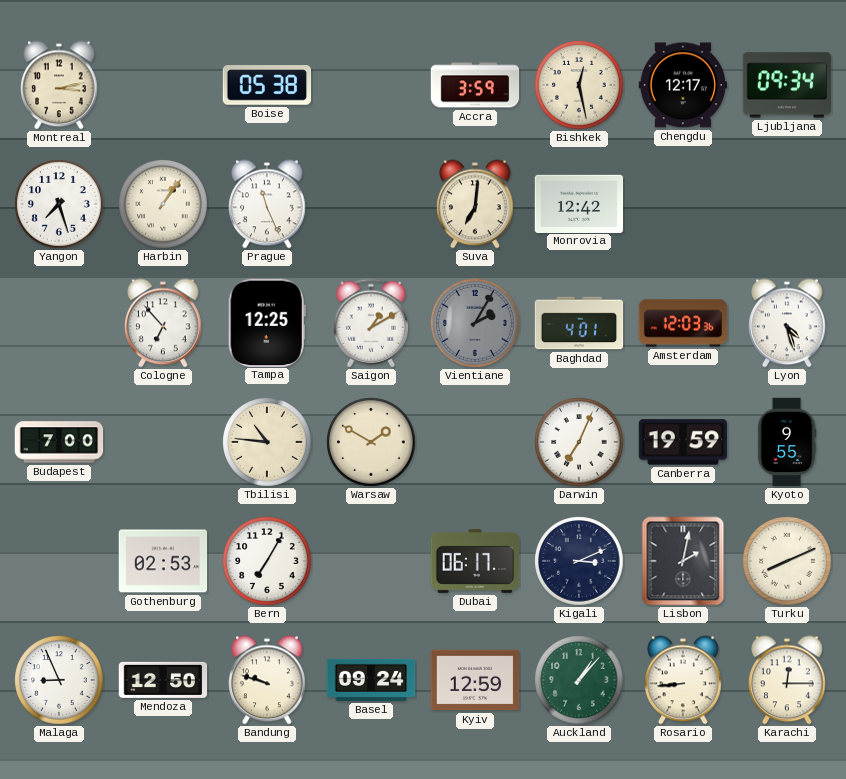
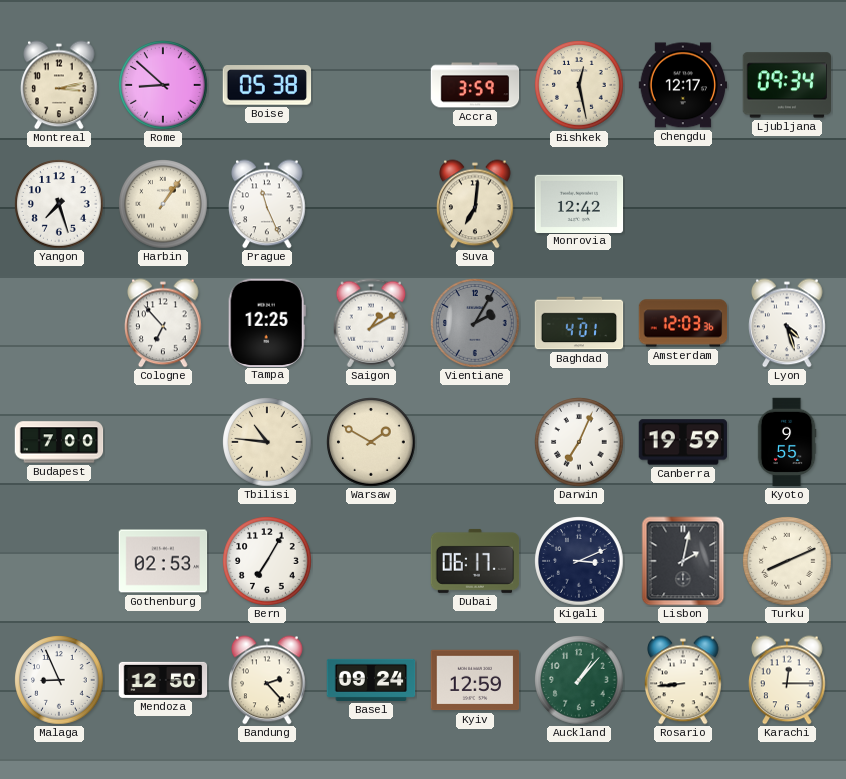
Rome: none -> 8:52 (163, 85)
Bandung: 9:48 -> 2:23 (267, 680)
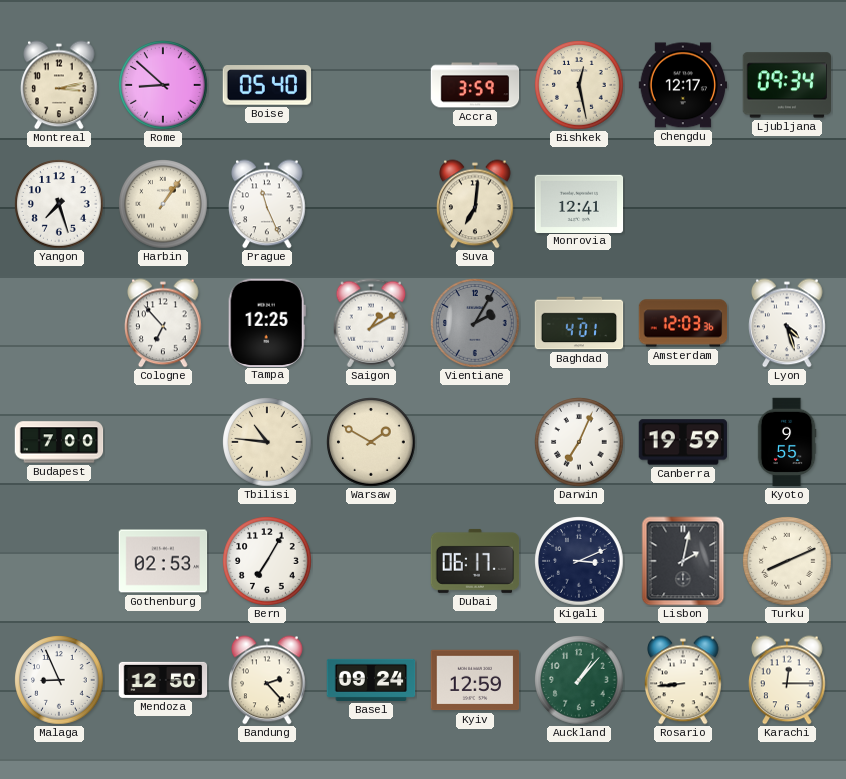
Boise: 05:38 -> 05:40 (267, 85)
Monrovia: 12:42 -> 12:41 (579, 203)
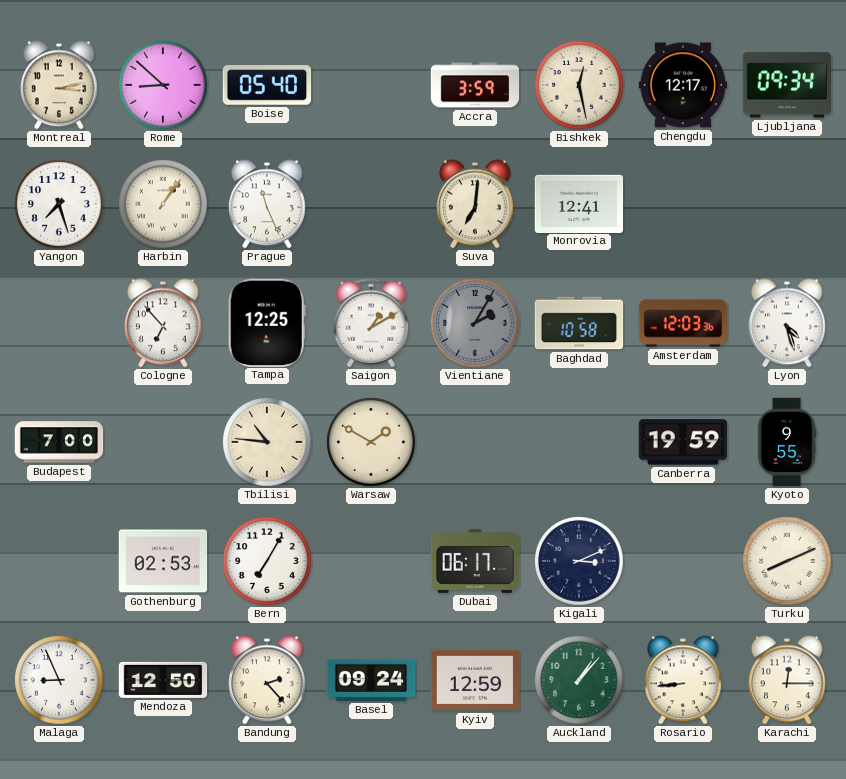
Baghdad: 4:01 -> 10:58 (579, 323)
Darwin: 7:04 -> none (579, 442)
Lisbon: 2:02 -> none (683, 561)
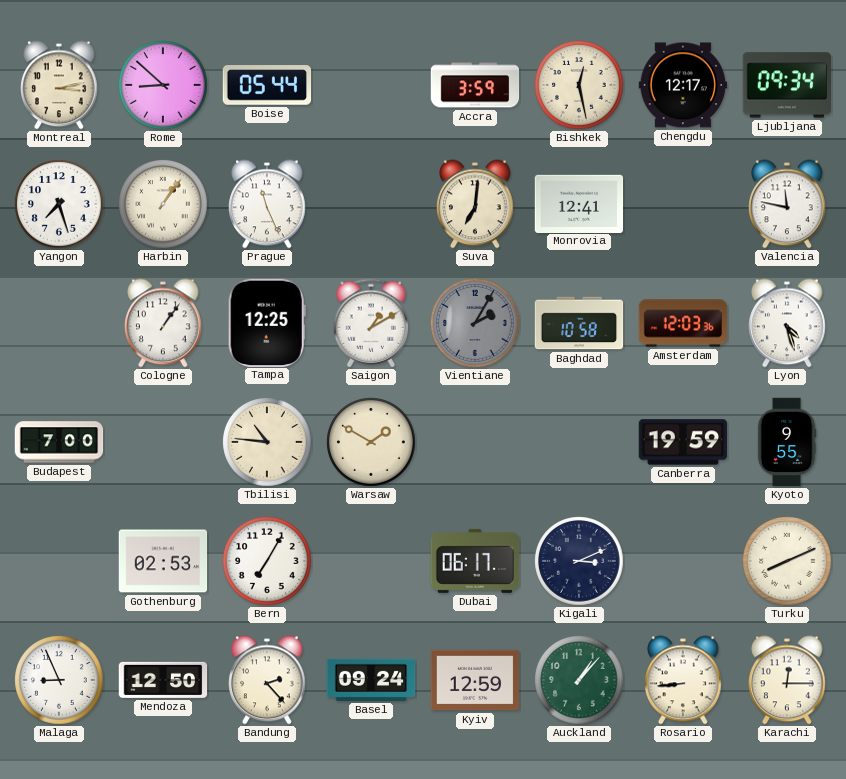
Boise: 05:40 -> 05:44 (267, 85)
Valencia: none -> 11:47 (787, 204)
Cologne: 6:53 -> 1:06 (163, 323)
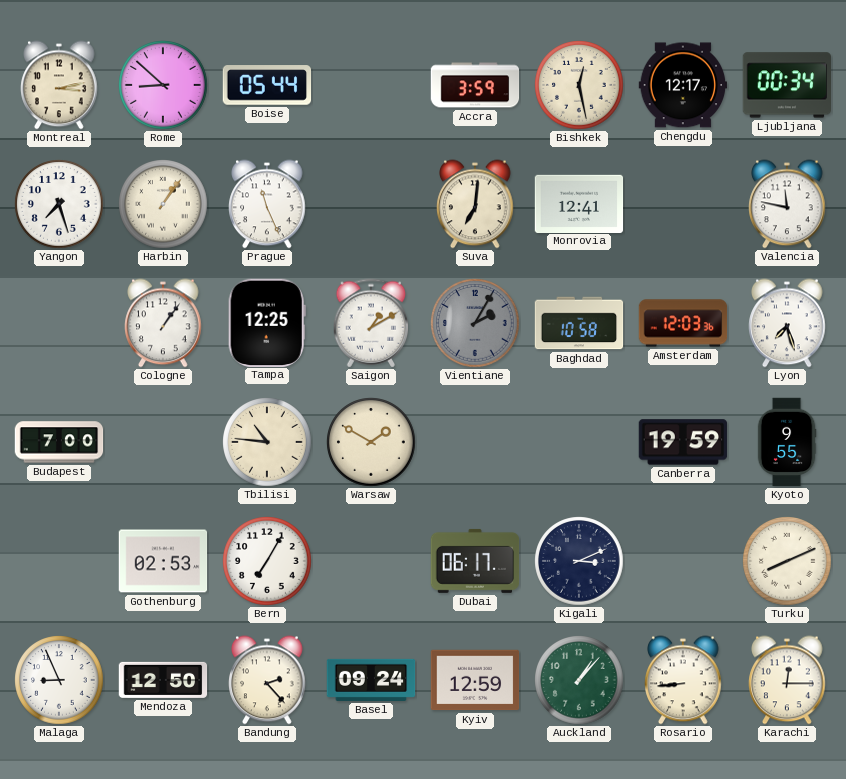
Ljubljana: 09:34 -> 00:34 (786, 85)
Lyon: 4:27 -> 7:27 (787, 323)
